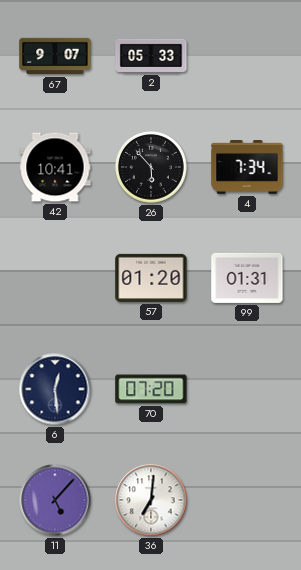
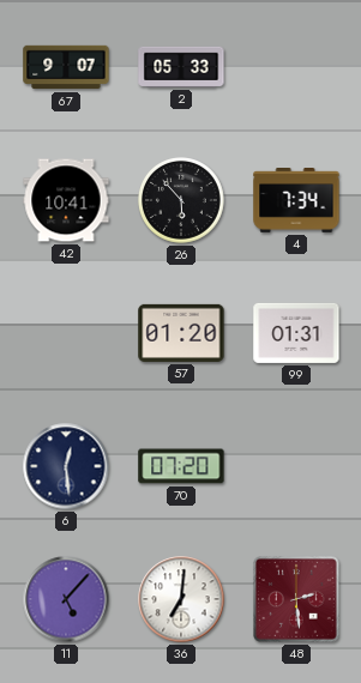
48: none -> 2:29 (297, 600)
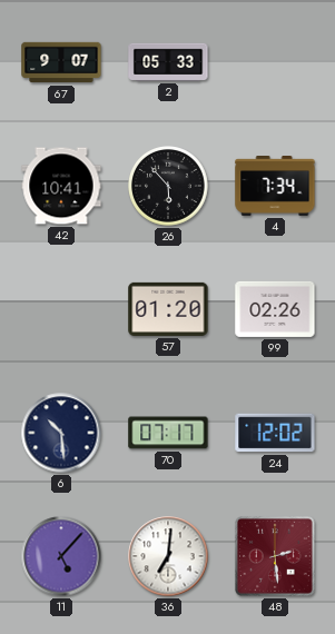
99: 01:31 -> 02:26 (275, 309)
6: 12:29 -> 10:29 (61, 433)
70: 07:20 -> 07:17 (168, 433)
24: none -> 12:02 (275, 433)
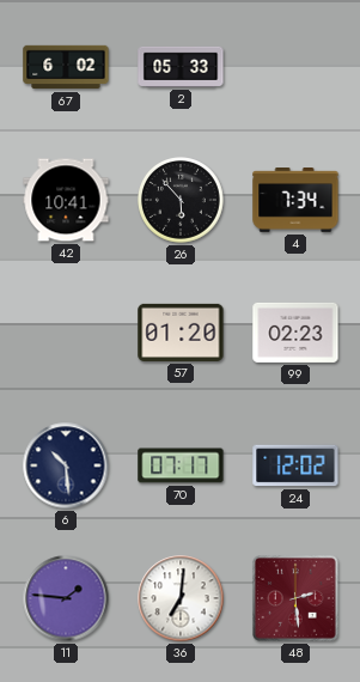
67: 9:07 -> 6:02 (66, 67)
99: 02:26 -> 02:23 (295, 333)
11: 5:07 -> 1:46 (66, 598)
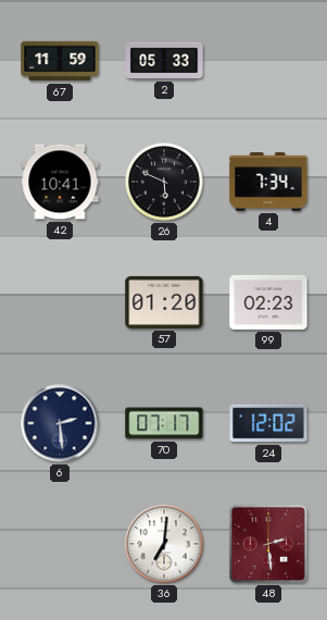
67: 6:02 -> 11:59 (60, 61)
26: 5:53 -> 5:49 (165, 183)
6: 10:29 -> 2:29 (60, 423)
11: 1:46 -> none (66, 598)
